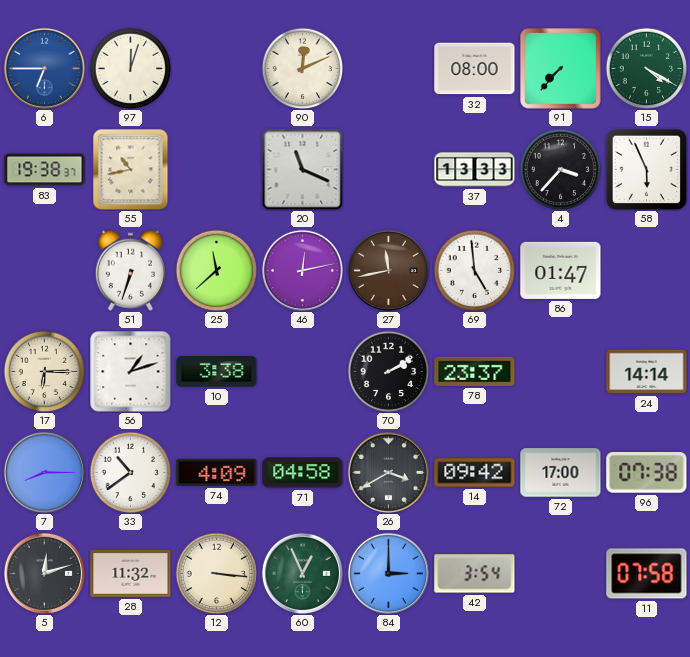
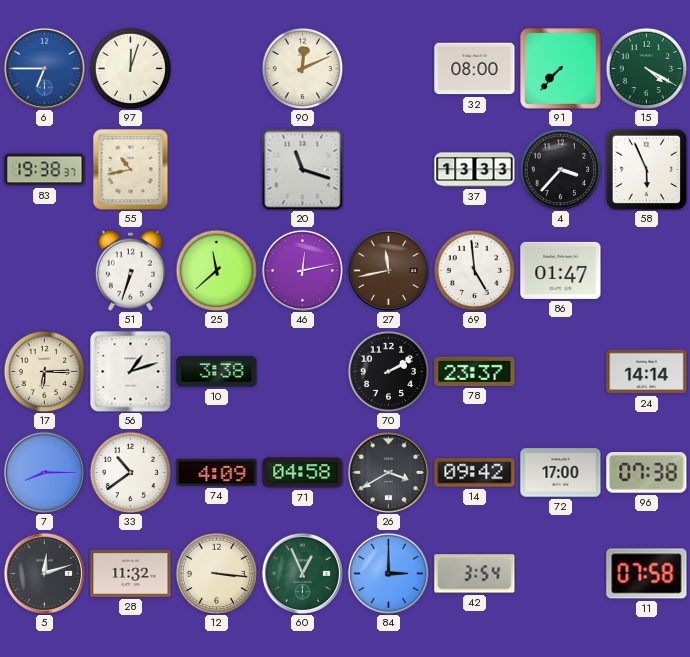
20: 11:19 -> 11:18 (302, 169)
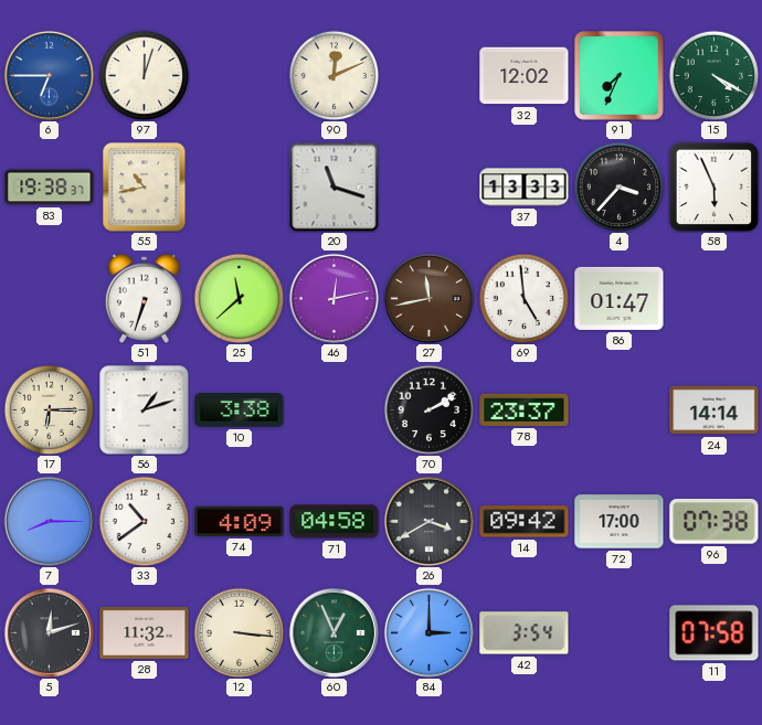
32: 08:00 -> 12:02 (525, 76)
91: 7:37 -> 7:34 (620, 76)
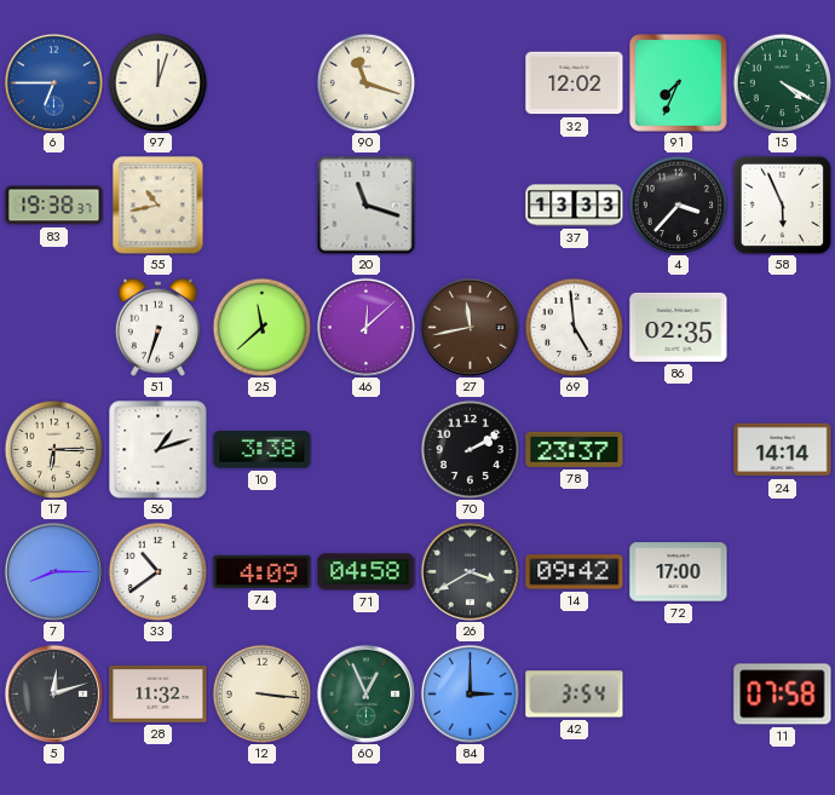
90: 12:11 -> 11:18 (365, 82)
46: 12:13 -> 12:08 (365, 327)
86: 01:47 -> 02:35 (679, 327)
96: 07:38 -> none (715, 522)
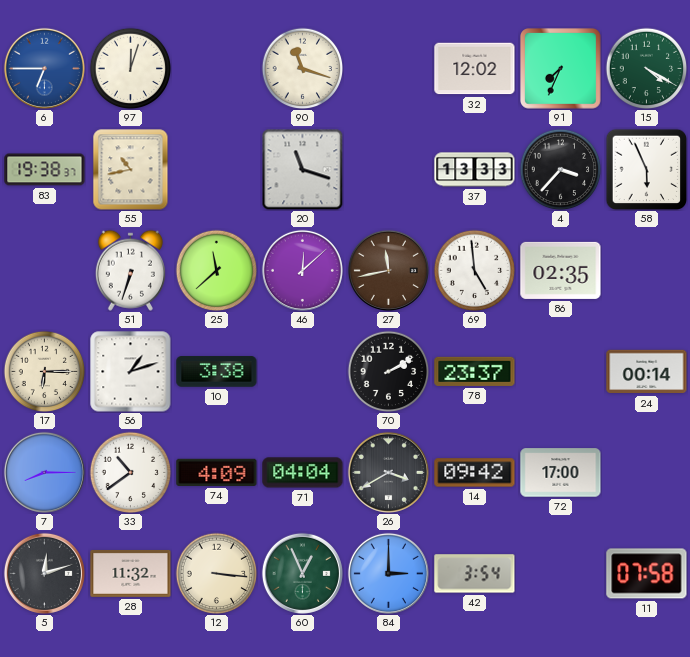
24: 14:14 -> 00:14 (647, 372)
71: 04:58 -> 04:04 (303, 473)
